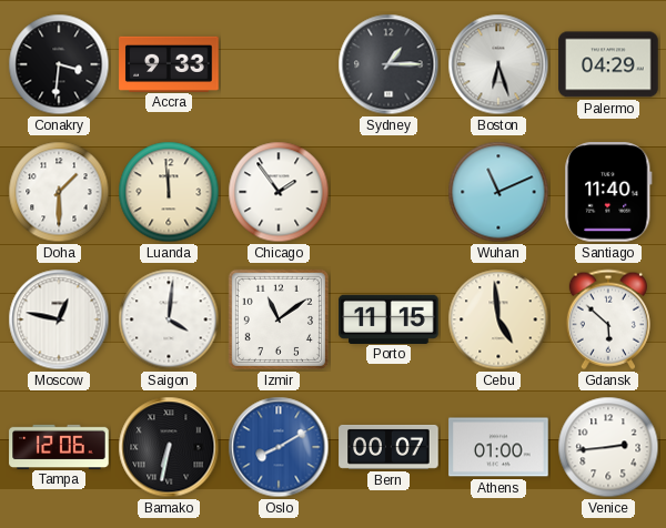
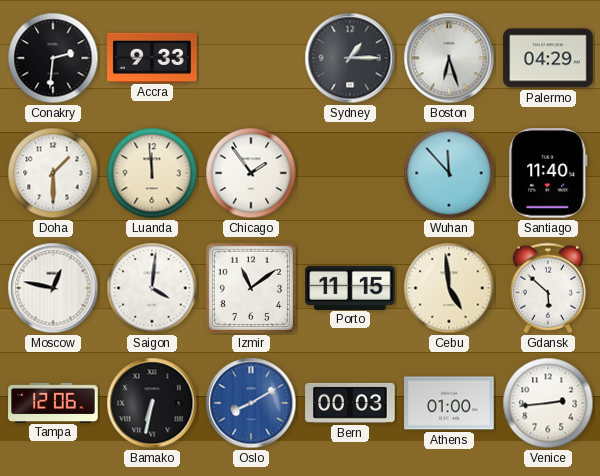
Conakry: 3:31 -> 2:31 (53, 58)
Wuhan: 11:11 -> 11:53 (449, 173)
Bern: 00:07 -> 00:03 (350, 403)
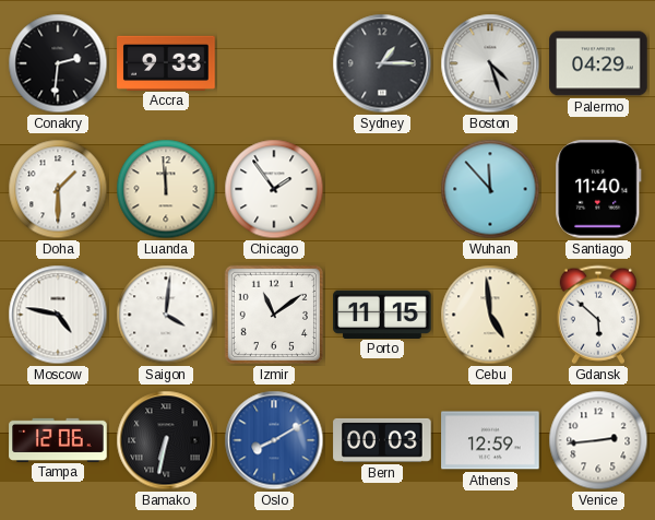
Boston: 6:27 -> 4:27 (490, 63)
Moscow: 12:47 -> 4:47 (58, 315)
Athens: 01:00 -> 12:59 (490, 440)
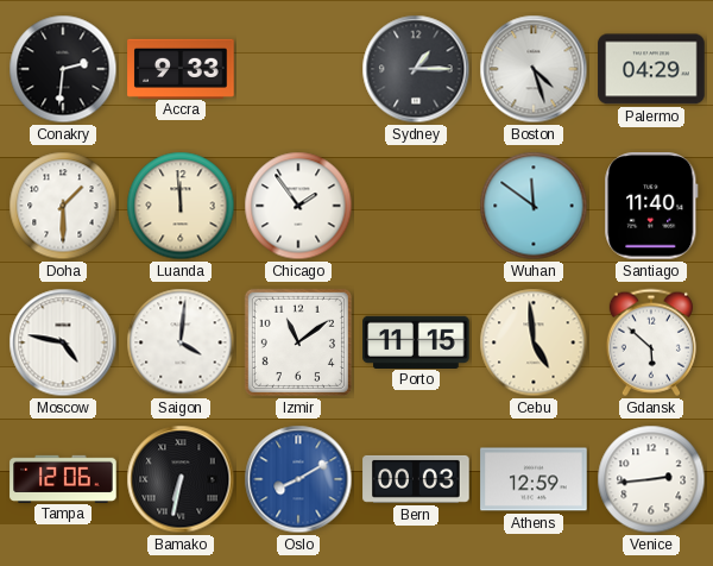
Wuhan: 11:53 -> 11:51 (534, 206)
